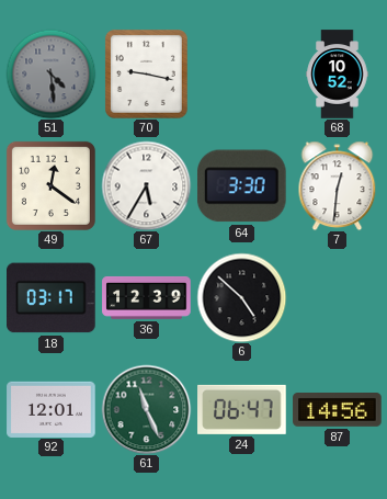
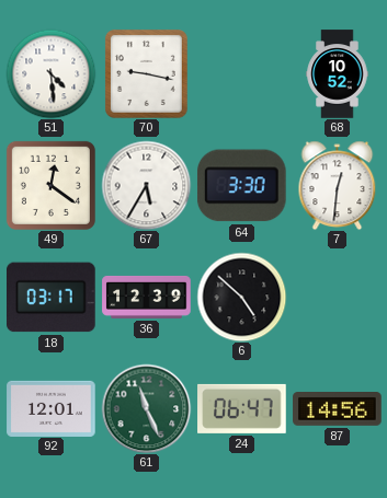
51 dial: grey -> white (50, 73)
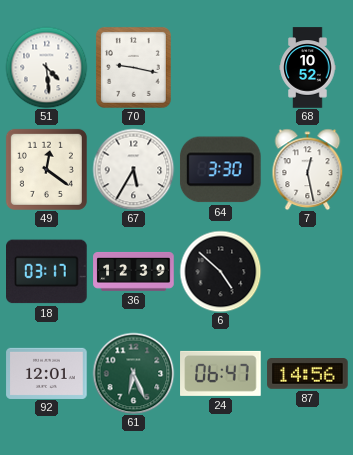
7: 12:31 -> 12:28 (308, 169)
61: 11:26 -> 6:26 (133, 373)
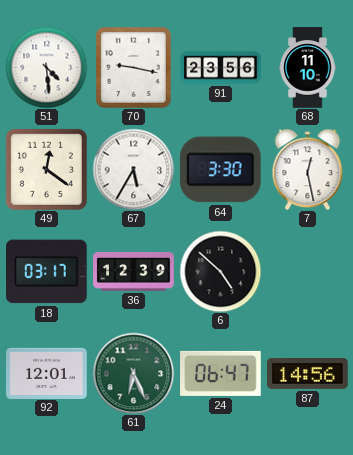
91: none -> 23:56 (221, 68)
68: 10:52 -> 11:10 (308, 68)
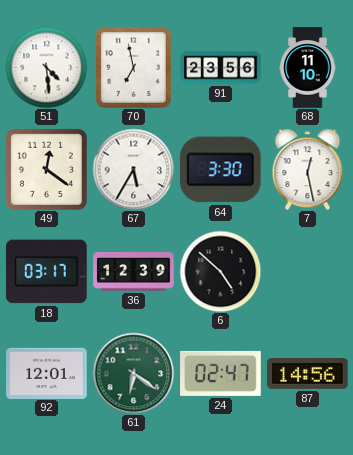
70: 9:17 -> 6:58 (133, 67)
61: 6:26 -> 6:21 (133, 373)
24: 06:47 -> 02:47 (221, 373)
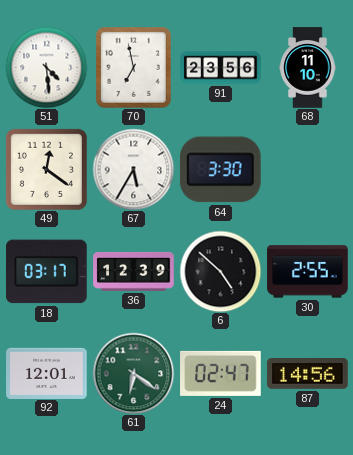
7: 12:28 -> none (308, 169)
30: none -> 2:55 (308, 272)
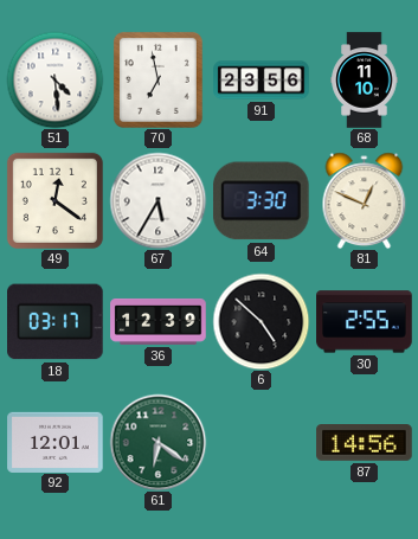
81: none -> 12:49 (365, 200)
24: 02:47 -> none (221, 373)
